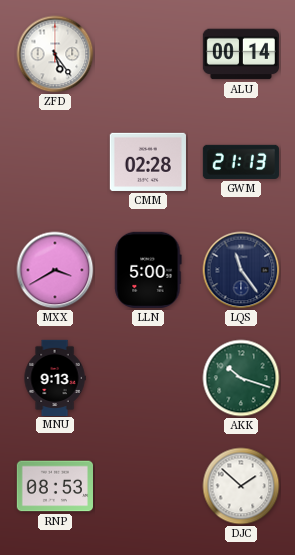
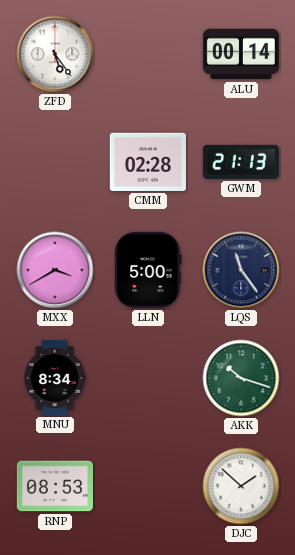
MNU: 9:13 -> 8:34 (55, 377)
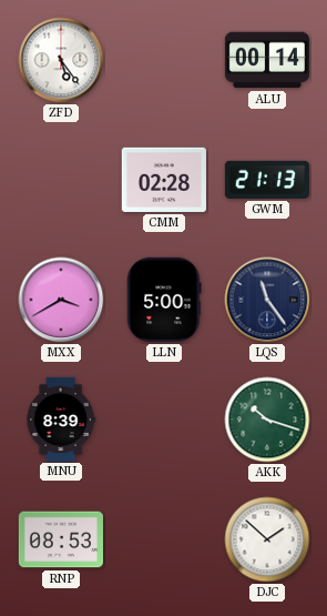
MNU: 8:34 -> 8:39 (61, 418)
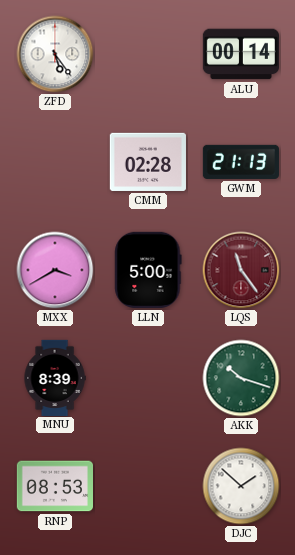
LQS dial: navy -> burgundy (241, 270)
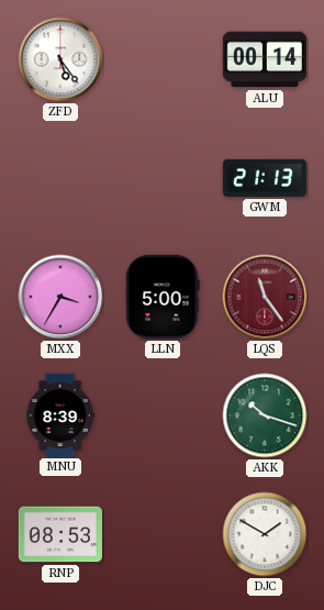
CMM: 02:28 -> none (148, 162)
MXX: 3:40 -> 3:35 (60, 297)
DJC: 1:52 -> 1:50 (265, 534)
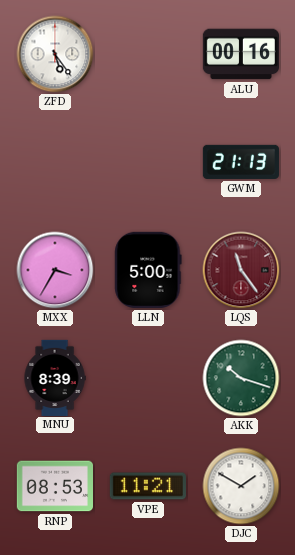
ALU: 00:14 -> 00:16 (240, 54)
VPE: none -> 11:21 (148, 486)
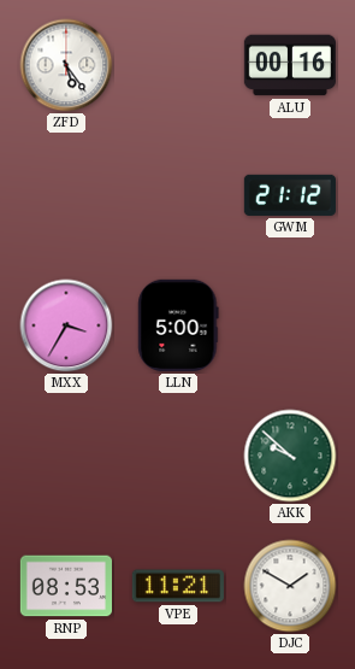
GWM: 21:13 -> 21:12 (290, 195)
LQS: 11:24 -> none (241, 270)
MNU: 8:39 -> none (55, 377)
AKK: 10:18 -> 9:52 (290, 456)
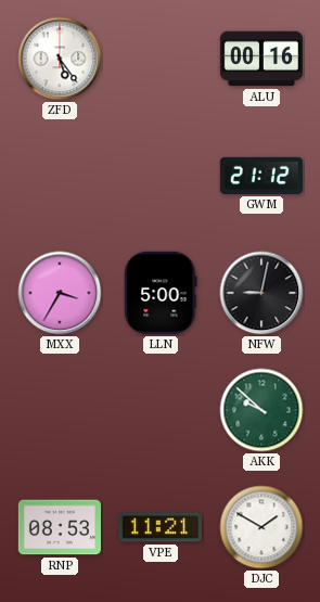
NFW: none -> 9:02 (261, 293)
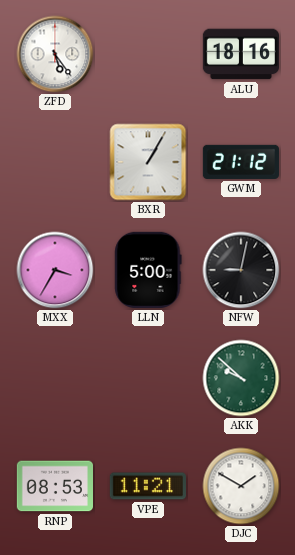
ALU: 00:16 -> 18:16 (240, 54)
BXR: none -> 1:05 (148, 162)
